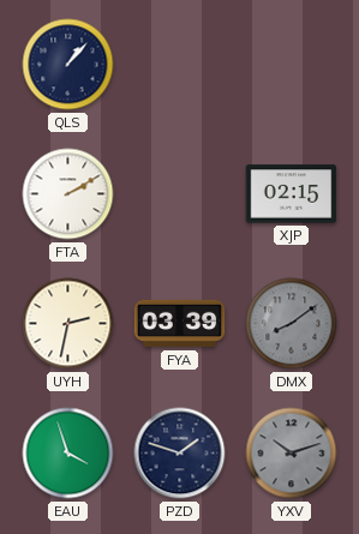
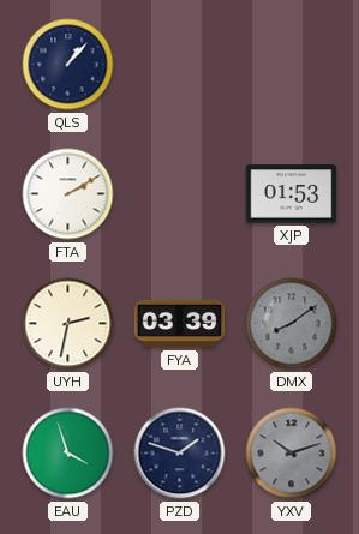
XJP: 02:15 -> 01:53 (292, 194)
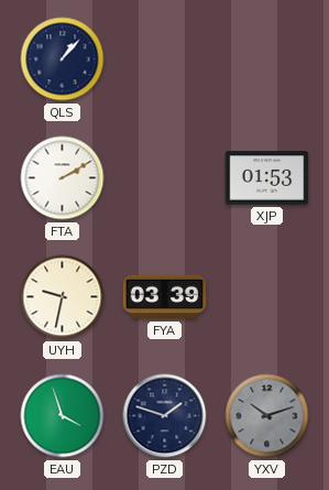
UYH: 2:32 -> 9:32 (63, 297)
DMX: 8:09 -> none (292, 324)
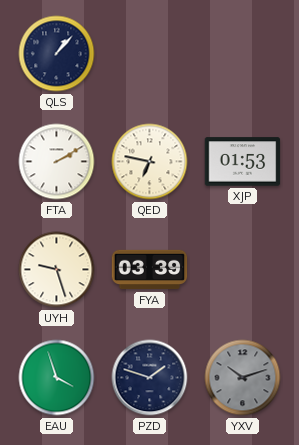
QED: none -> 6:47 (150, 162)
UYH: 9:32 -> 9:27 (57, 270)
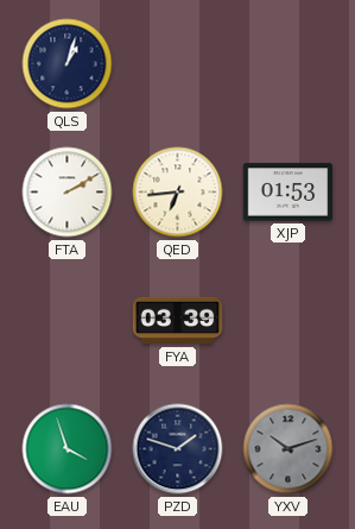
QLS: 1:07 -> 1:03 (68, 64)
QED: 6:47 -> 6:44 (178, 193)
UYH: 9:27 -> none (57, 270)
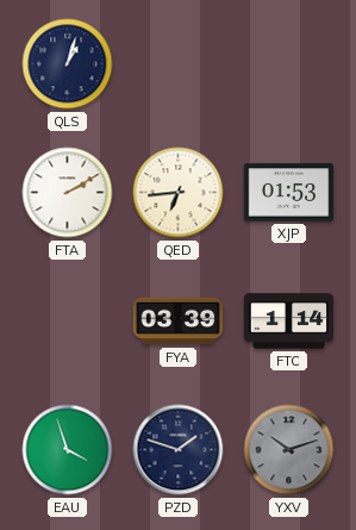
FTC: none -> 1:14 (289, 322)
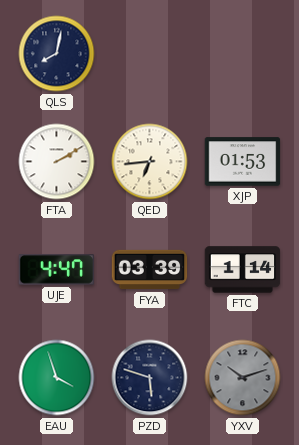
QLS: 1:03 -> 8:02 (57, 54)
UJE: none -> 4:47 (57, 270)
PZD: 1:48 -> 5:48 (150, 378)
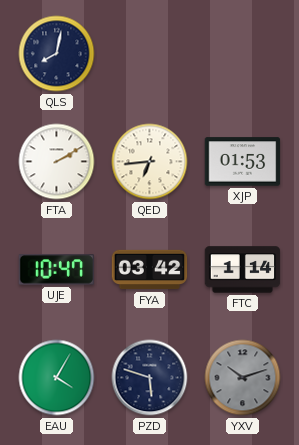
UJE: 4:47 -> 10:47 (57, 270)
FYA: 03:39 -> 03:42 (150, 270)
EAU: 3:57 -> 4:05 (57, 378)
